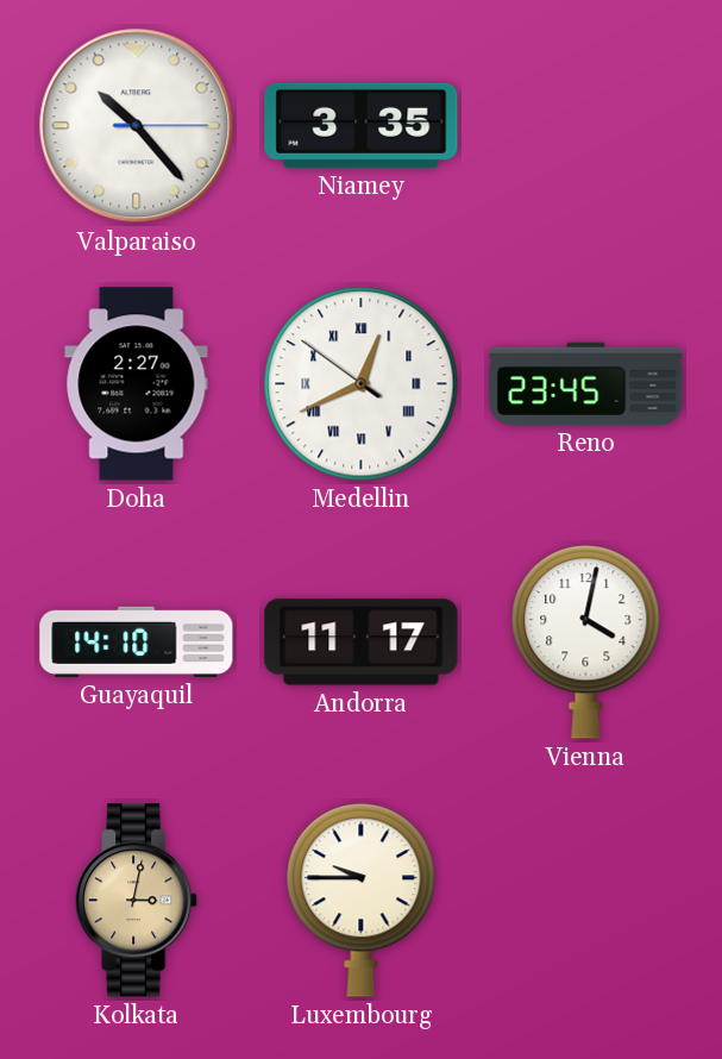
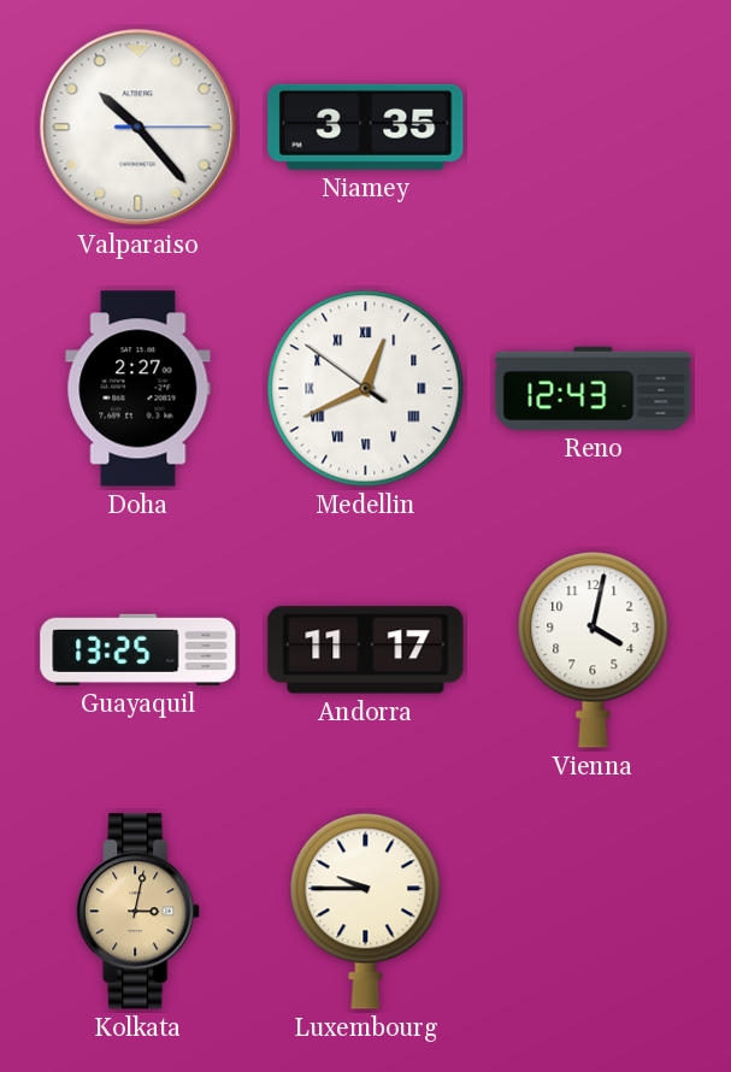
Reno: 23:45 -> 12:43 (594, 388)
Guayaquil: 14:10 -> 13:25 (138, 649)
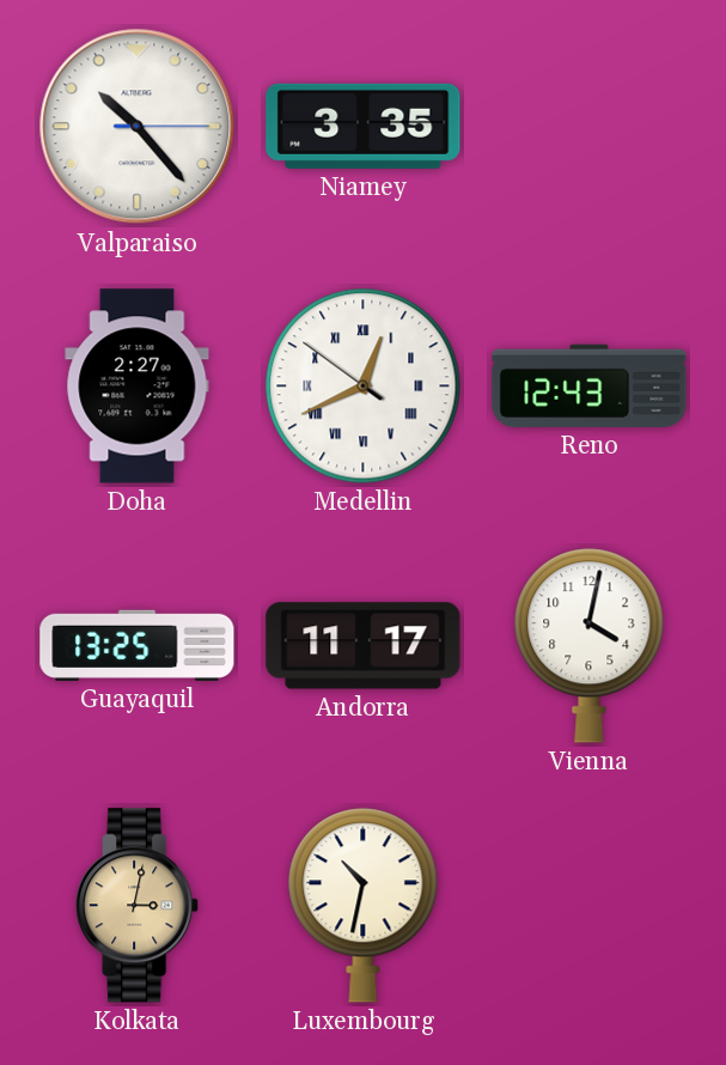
Luxembourg: 9:45 -> 10:32 (364, 906)
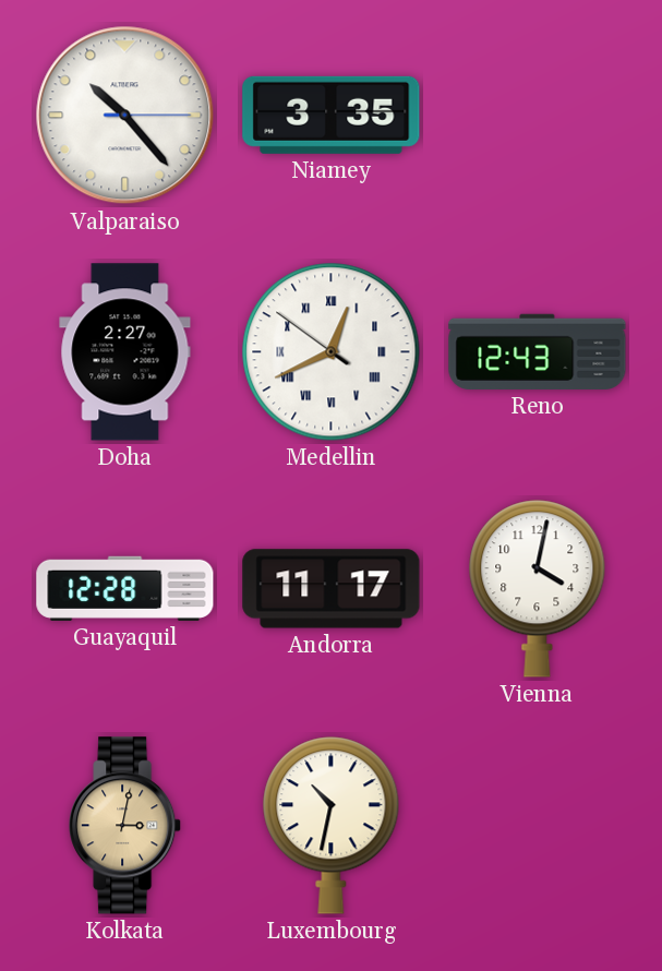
Guayaquil: 13:25 -> 12:28 (125, 588)
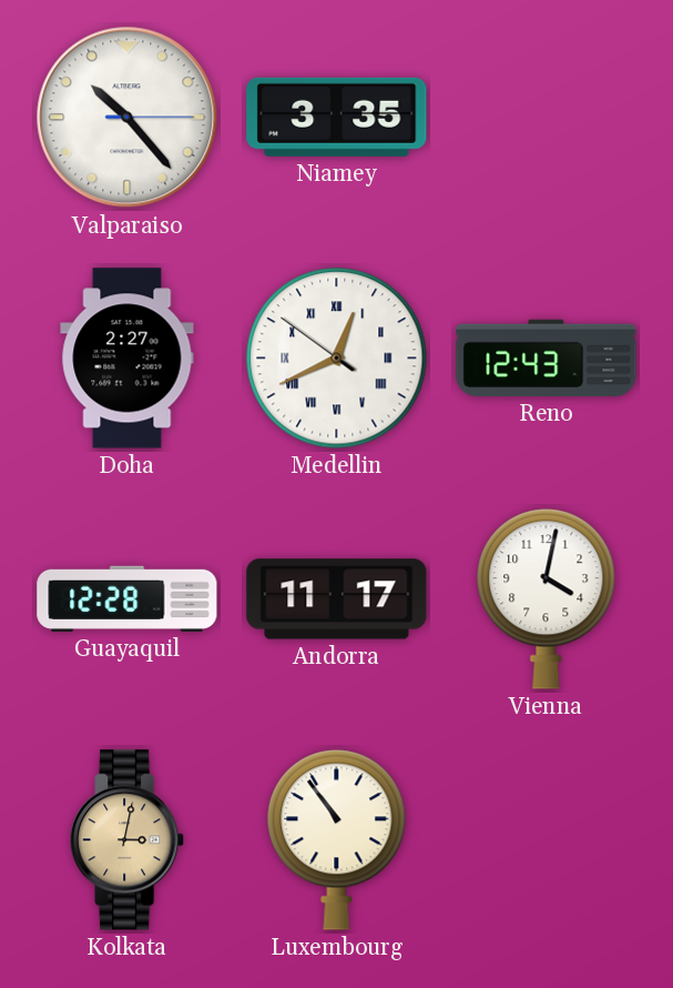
Luxembourg: 10:32 -> 10:54 (337, 840)
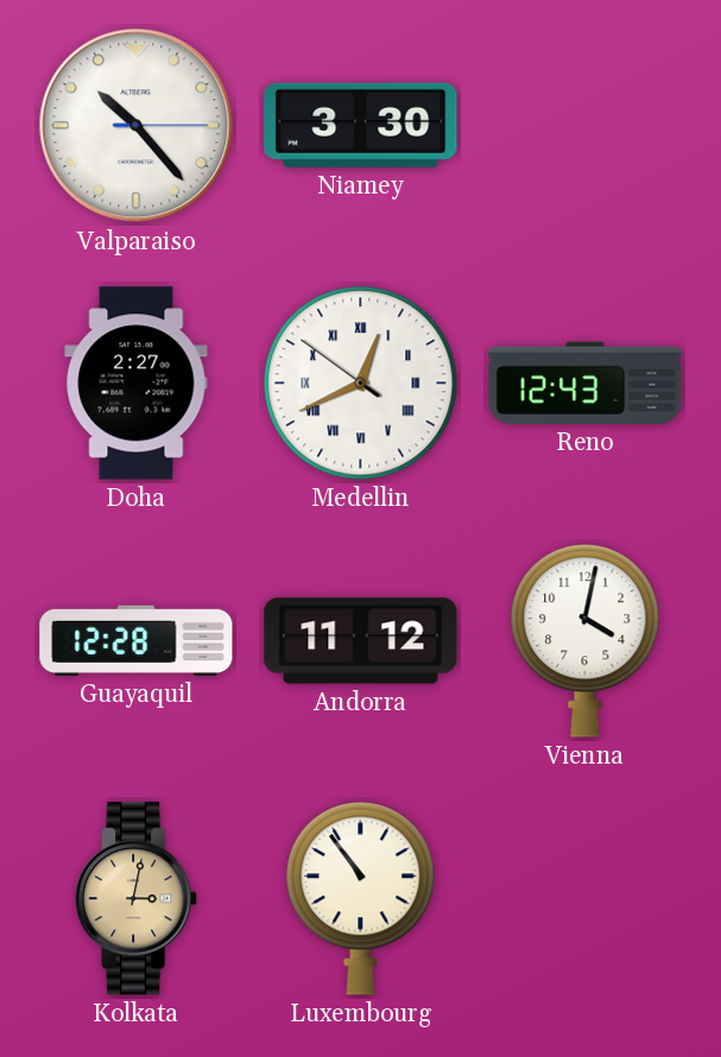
Niamey: 3:35 -> 3:30 (361, 125)
Andorra: 11:17 -> 11:12 (361, 641)
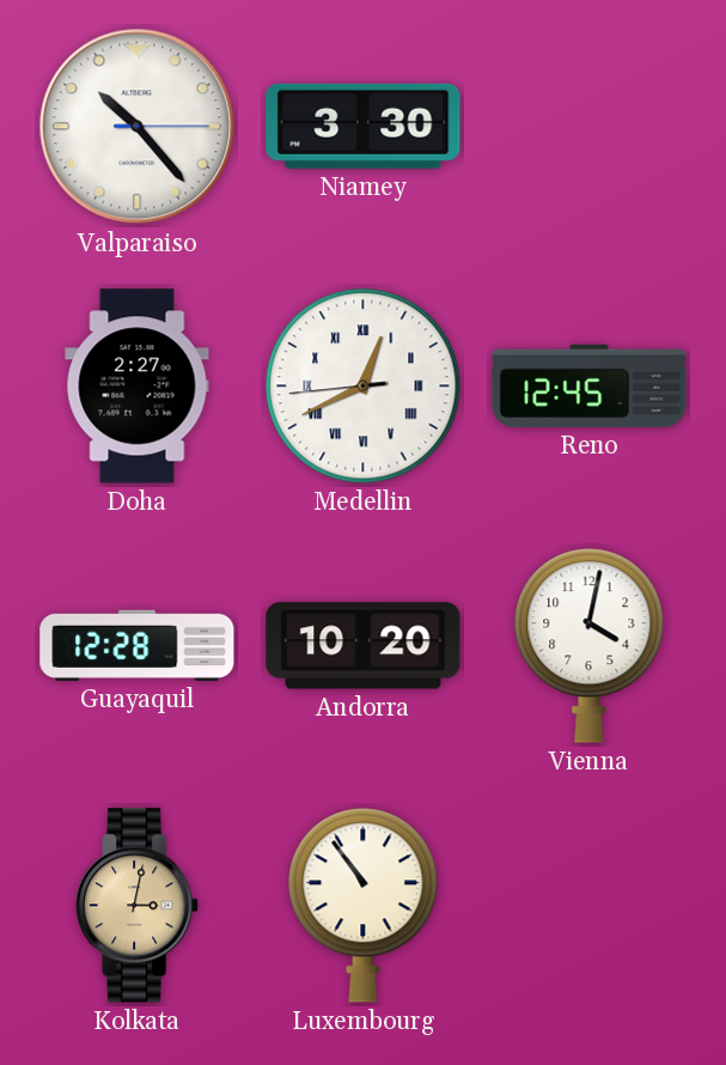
Medellin: 12:40:51 -> 12:40:44 (364, 387)
Reno: 12:43 -> 12:45 (590, 385)
Andorra: 11:12 -> 10:20 (364, 646)
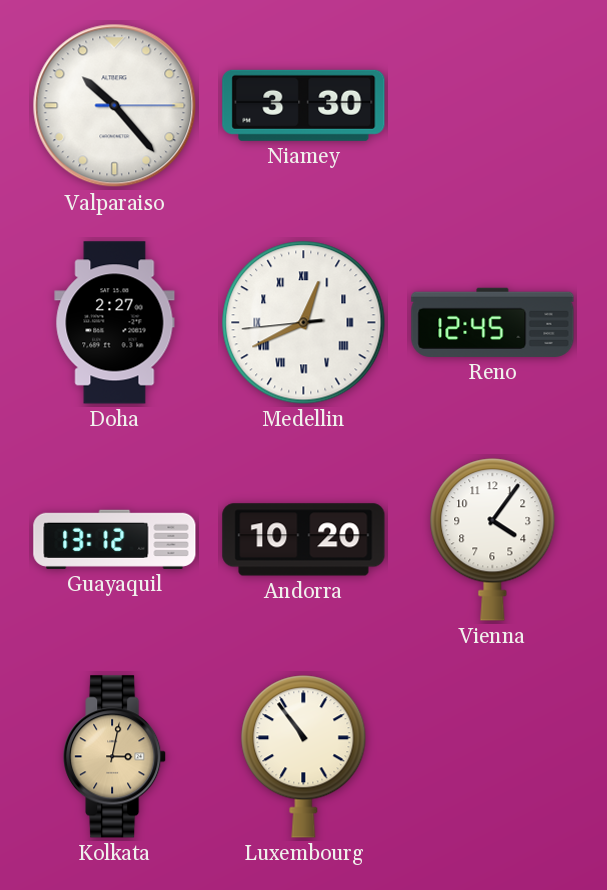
Guayaquil: 12:28 -> 13:12 (115, 539)
Vienna: 4:02 -> 4:06 (493, 540)
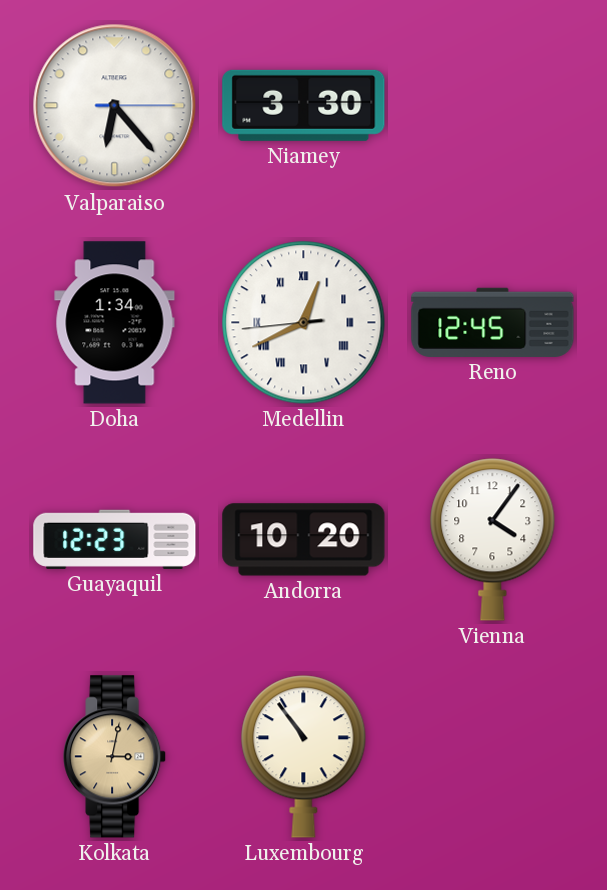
Valparaiso: 10:23 -> 6:23 (115, 106)
Doha: 2:27 -> 1:34 (115, 323)
Guayaquil: 13:12 -> 12:23 (115, 539)
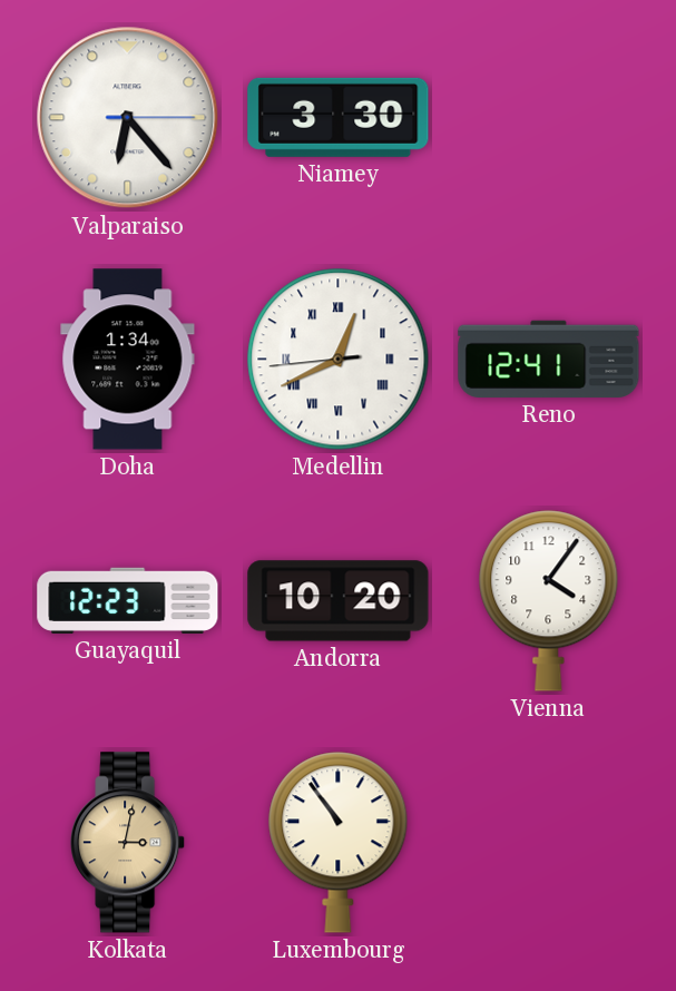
Reno: 12:45 -> 12:41 (549, 359)
